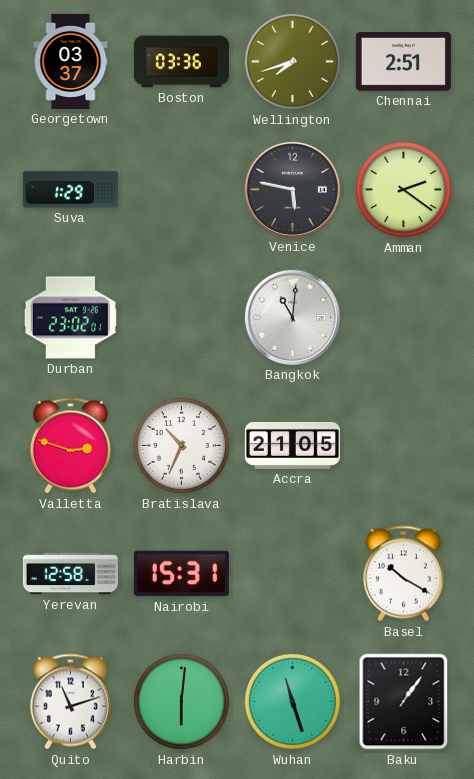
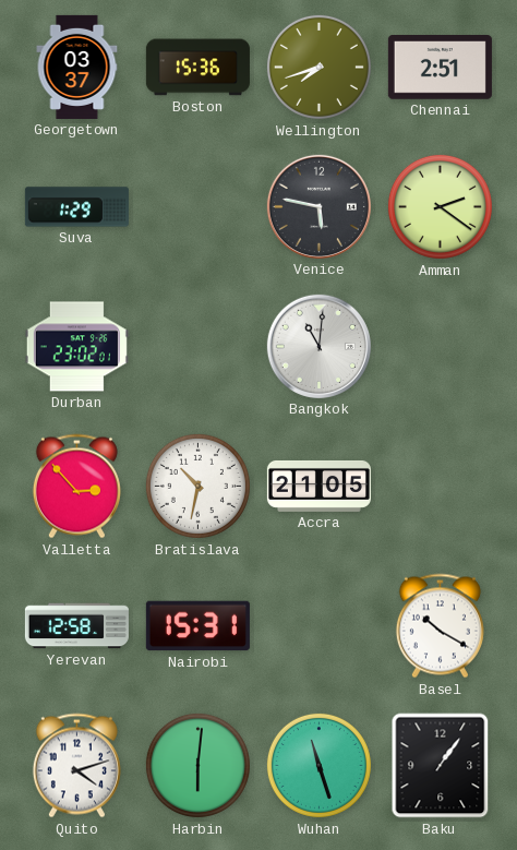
Boston: 03:36 -> 15:36 (197, 68)
Valletta: 2:48 -> 2:53 (76, 487)
Bratislava: 10:34 -> 10:32 (197, 486)
Quito: 11:12 -> 4:12 (76, 766)
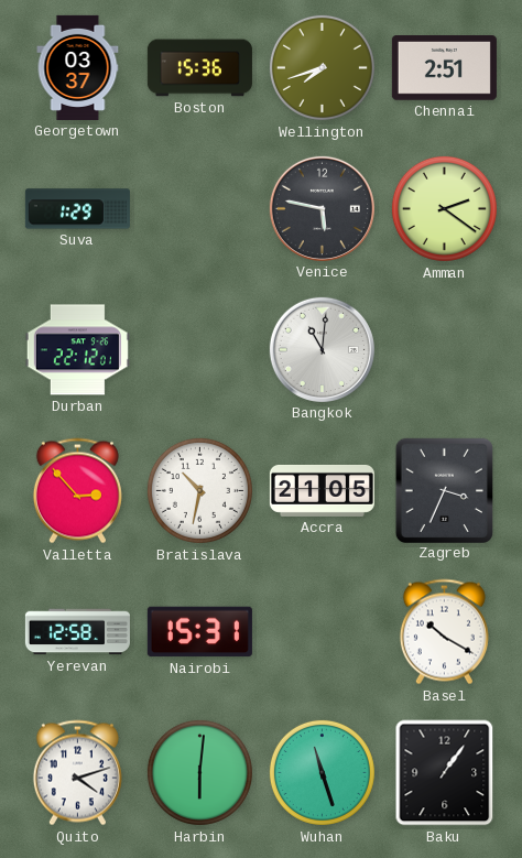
Durban: 23:02 -> 22:12 (77, 350)
Zagreb: none -> 3:34 (444, 490)
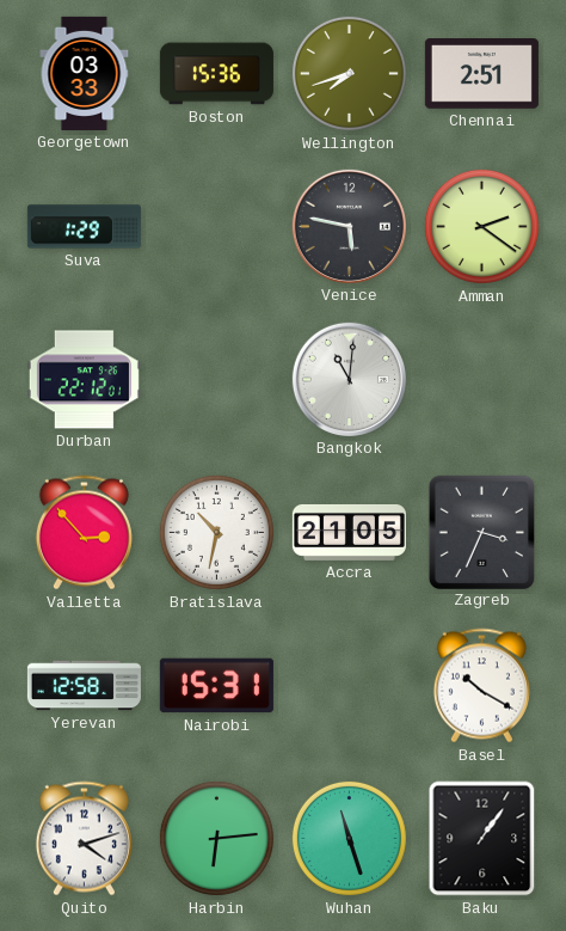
Georgetown: 03:37 -> 03:33 (85, 73)
Harbin: 6:01 -> 6:14 (216, 838)
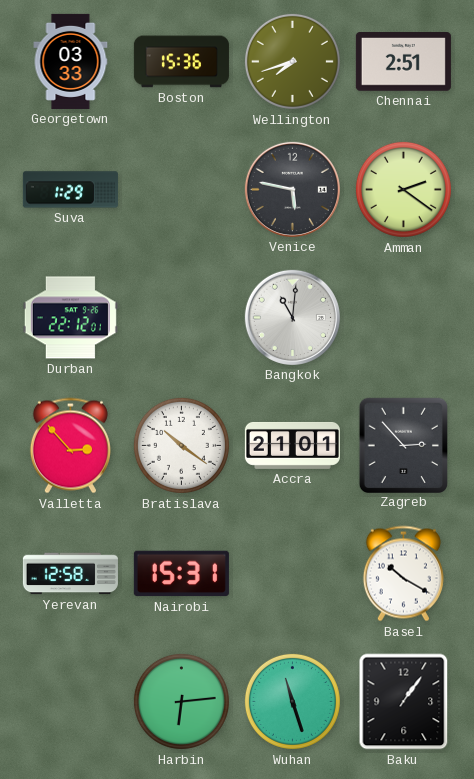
Bratislava: 10:32 -> 10:21 (181, 445)
Accra: 21:05 -> 21:01 (292, 445)
Zagreb: 3:34 -> 2:53 (403, 445)
Quito: 4:12 -> none (84, 839)
